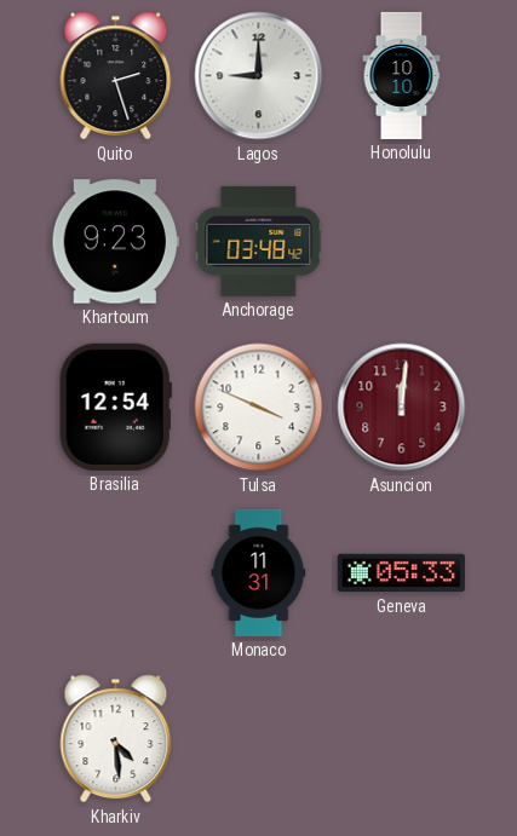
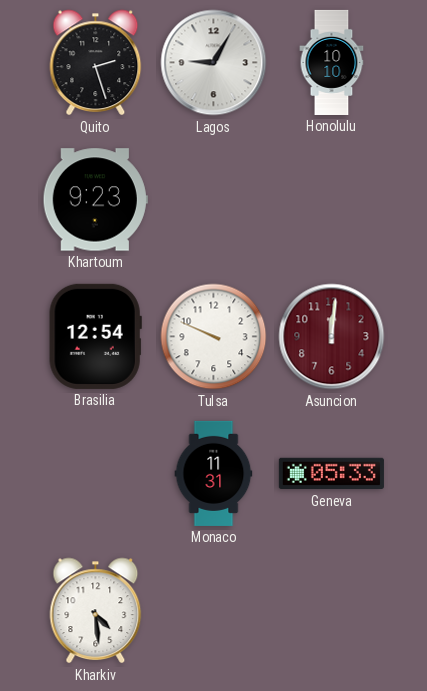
Lagos: 9:00 -> 9:05 (214, 63)
Anchorage: 03:48 -> none (259, 241)
Tulsa: 3:49 -> 9:49 (214, 337)
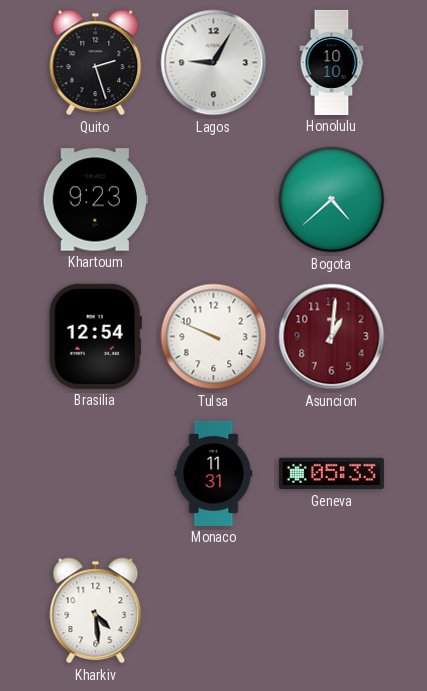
Bogota: none -> 4:38 (332, 200)
Asuncion: 12:01 -> 1:01 (332, 337)
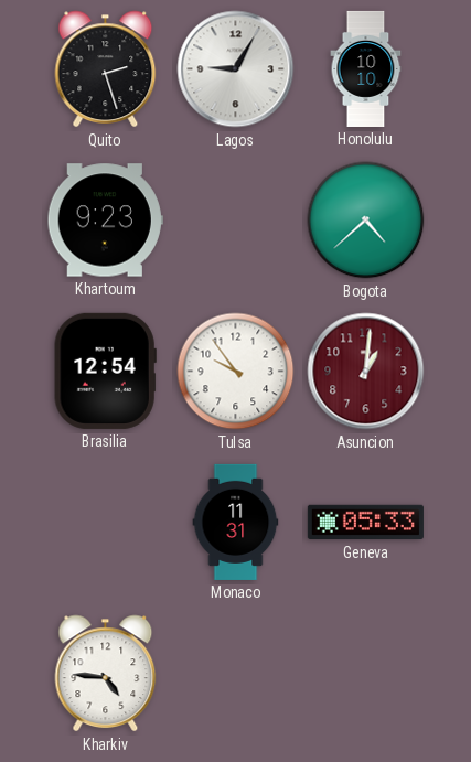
Tulsa: 9:49 -> 9:54 (236, 372)
Kharkiv: 4:29 -> 4:46 (106, 674)
